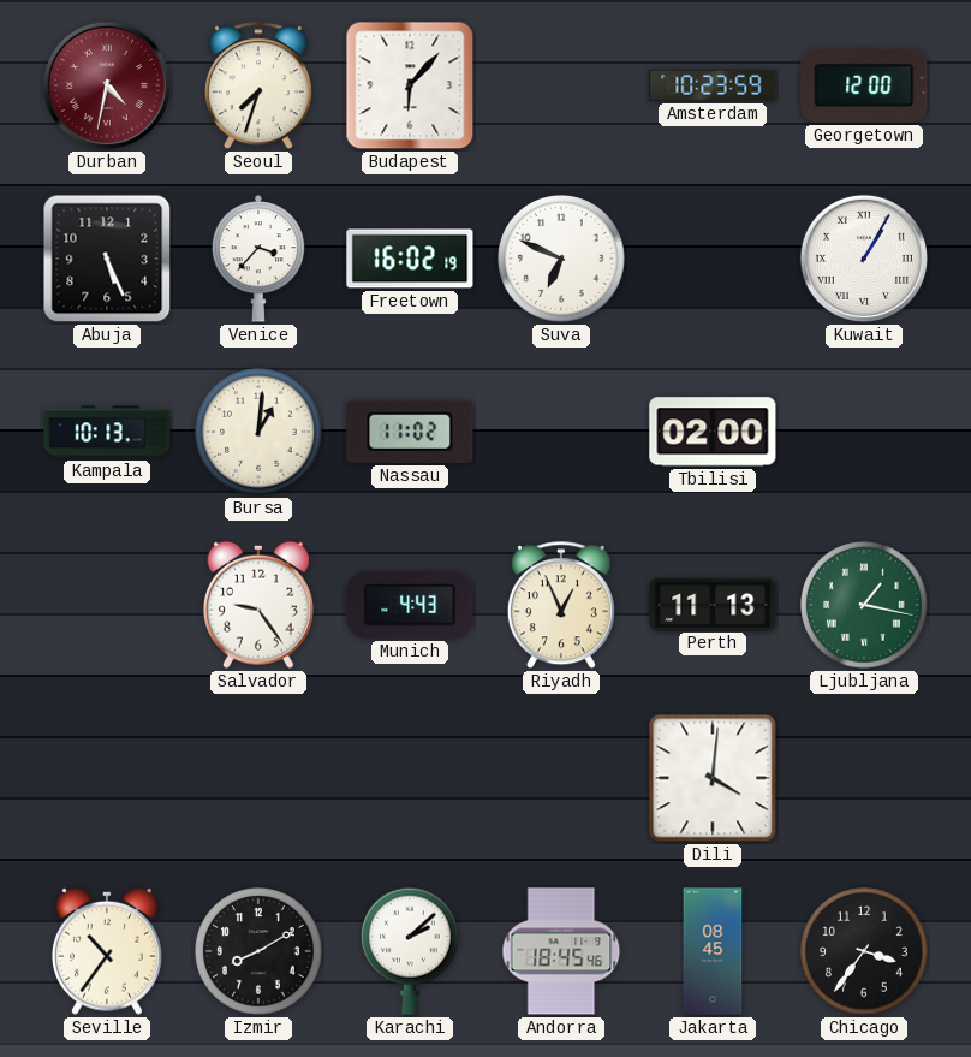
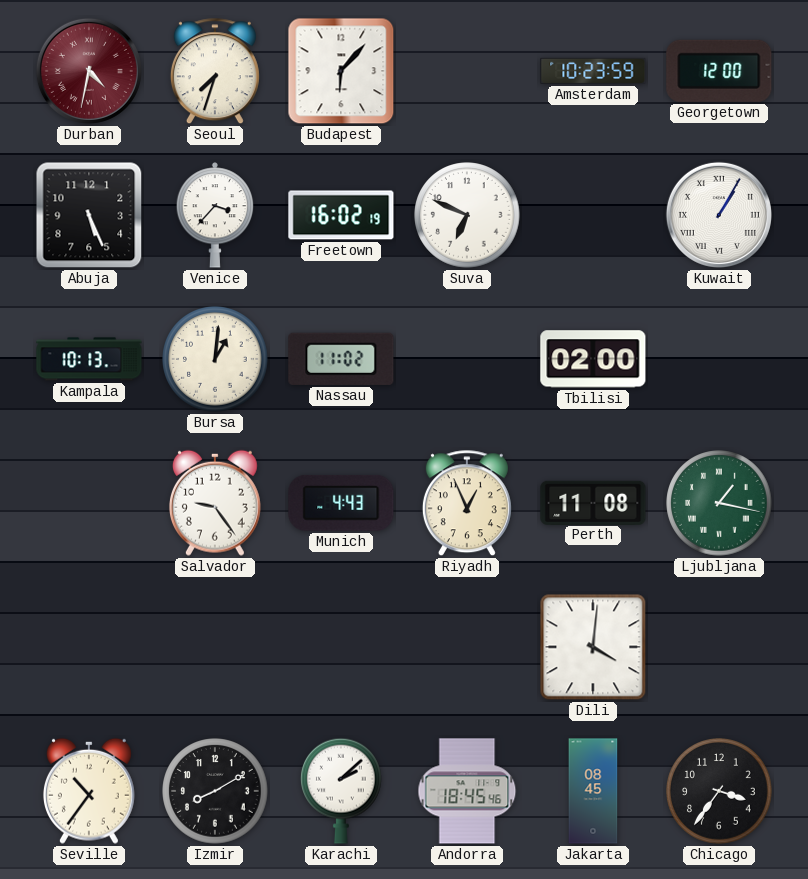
Perth: 11:13 -> 11:08 (593, 502)
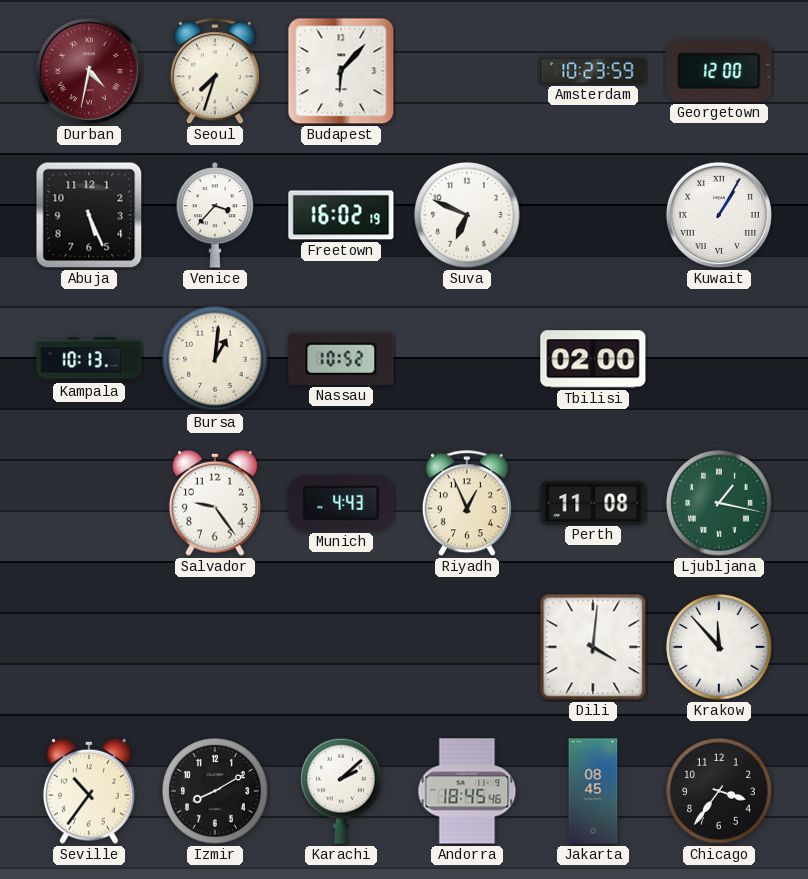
Nassau: 11:02 -> 10:52 (341, 359)
Krakow: none -> 11:53 (719, 647)
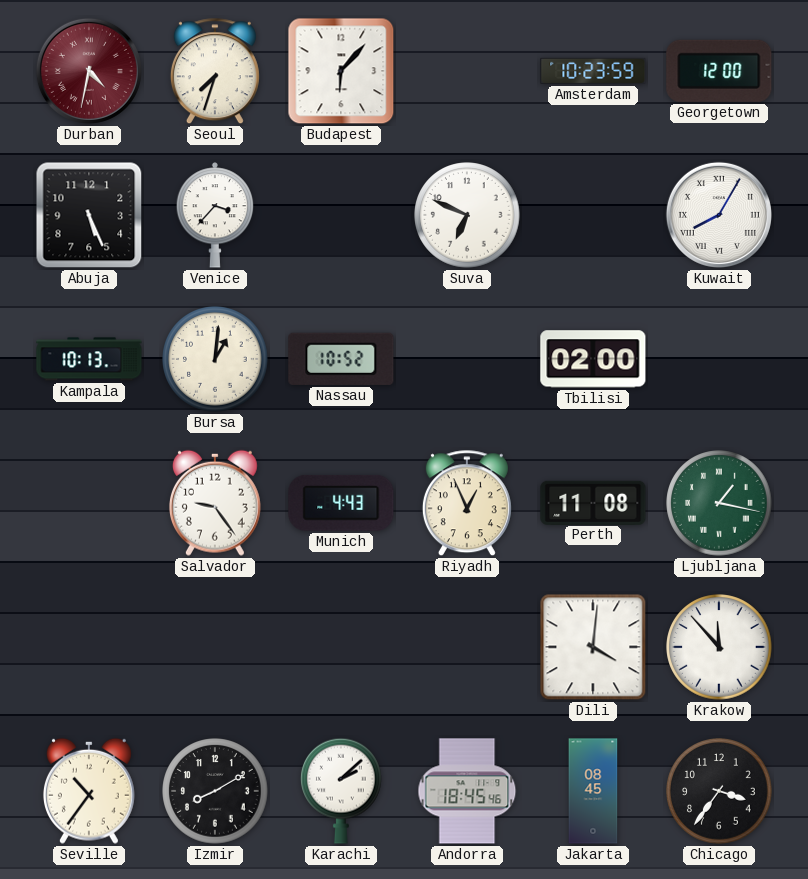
Freetown: 16:02 -> none (341, 215)
Kuwait: 1:05 -> 8:05 (719, 215)
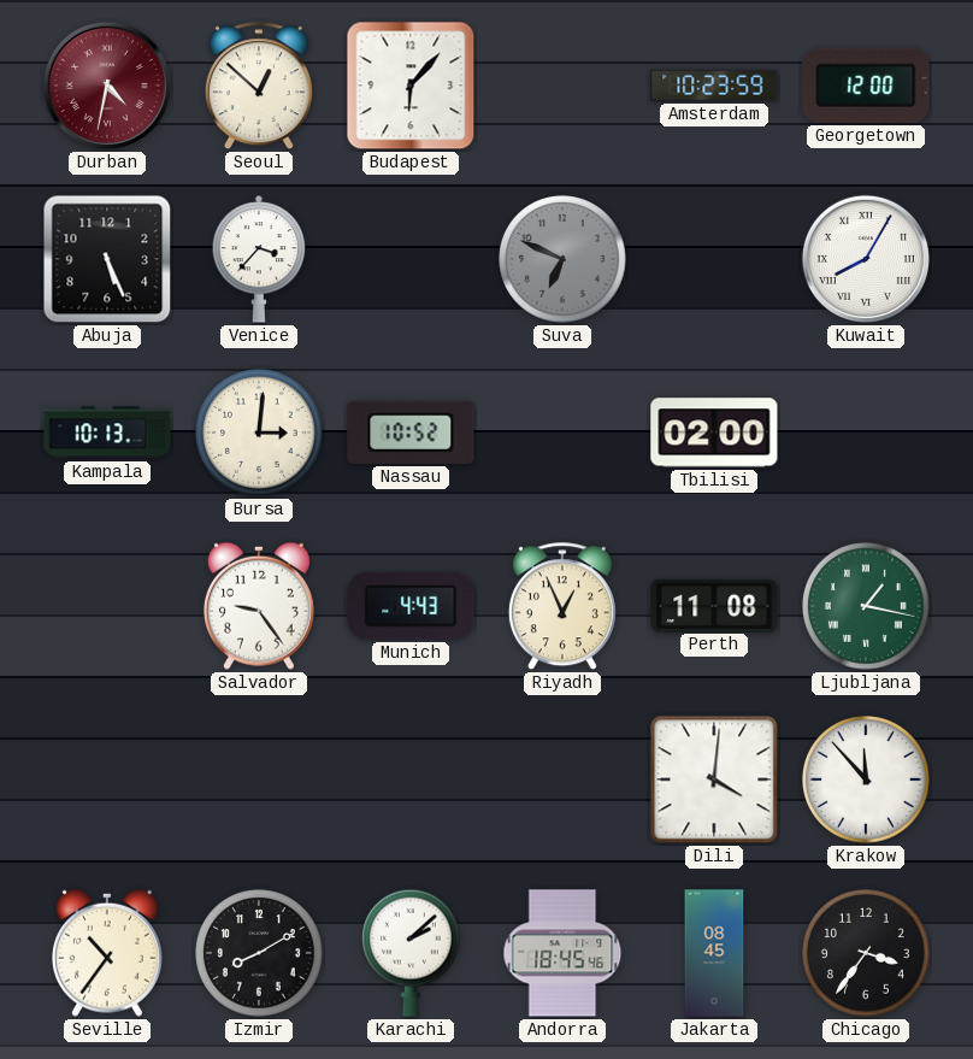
Seoul: 7:33 -> 12:52 (259, 87)
Suva dial: white -> grey (562, 259)
Bursa: 1:01 -> 3:01 (259, 433)
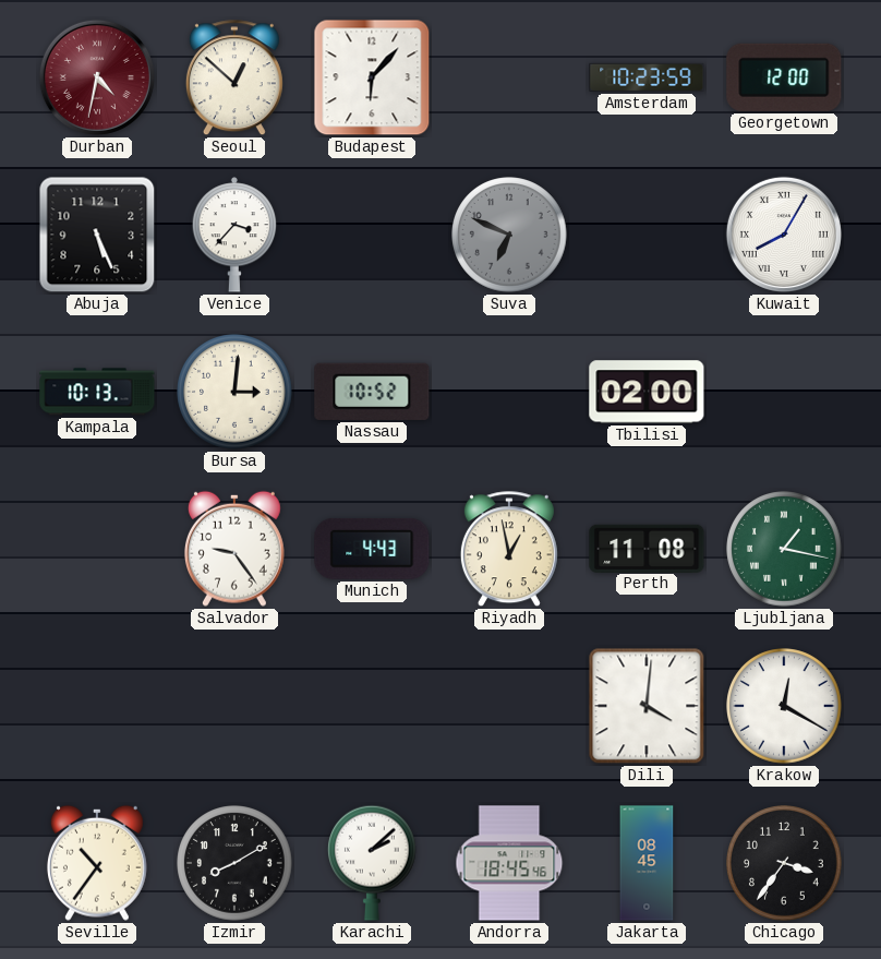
Riyadh: 12:56 -> 12:58 (509, 550)
Krakow: 11:53 -> 12:20 (784, 706)
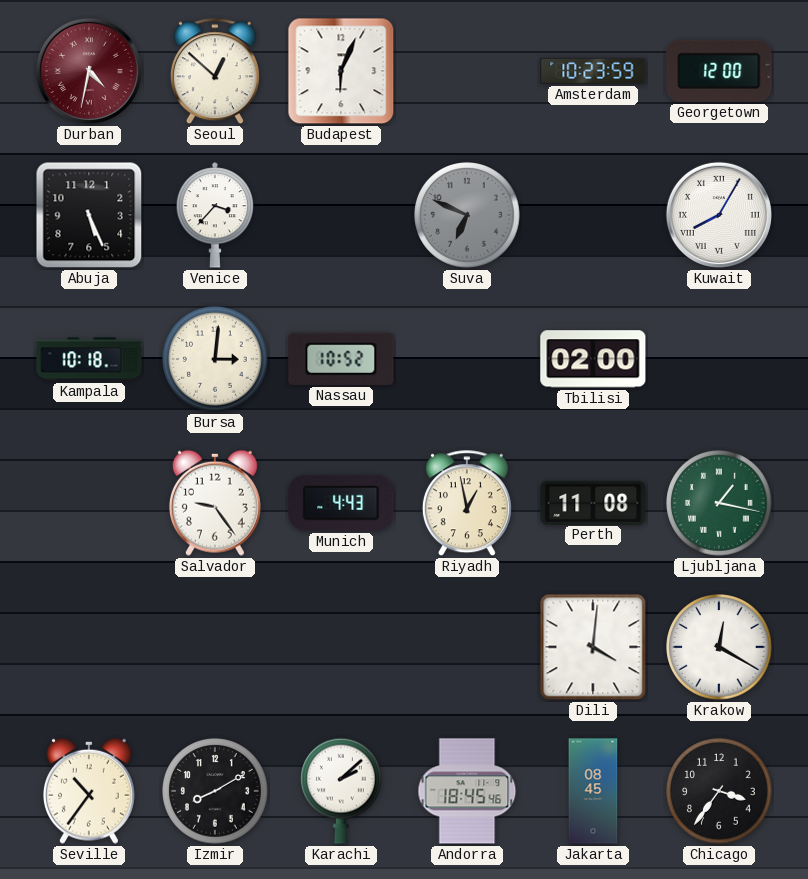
Budapest: 6:07 -> 6:04 (341, 71)
Kampala: 10:13 -> 10:18 (89, 359)
